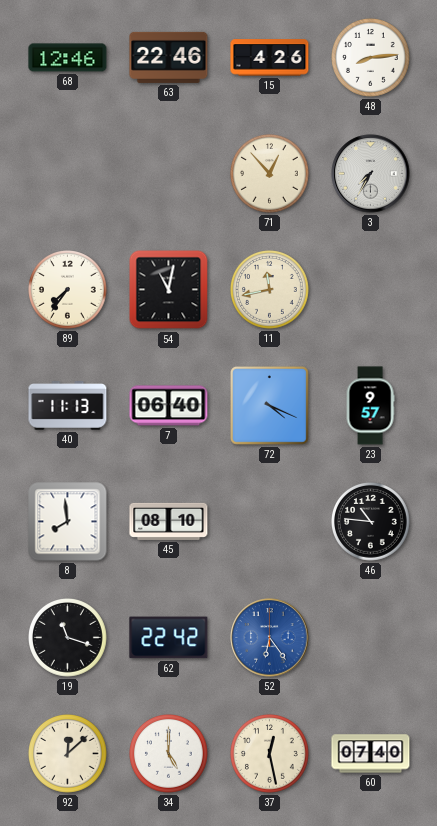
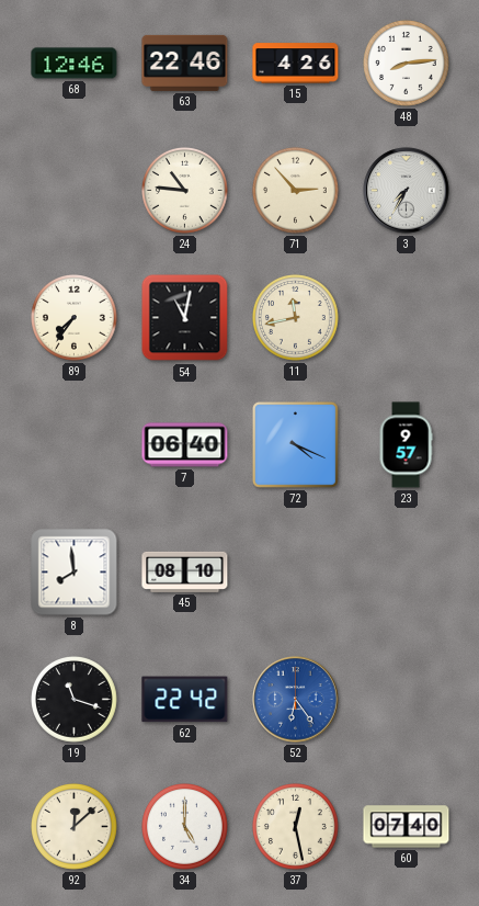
24: none -> 10:46 (185, 191)
71: 12:53 -> 2:53 (296, 191)
40: 11:13 -> none (68, 406)
46: 10:46 -> none (371, 522)
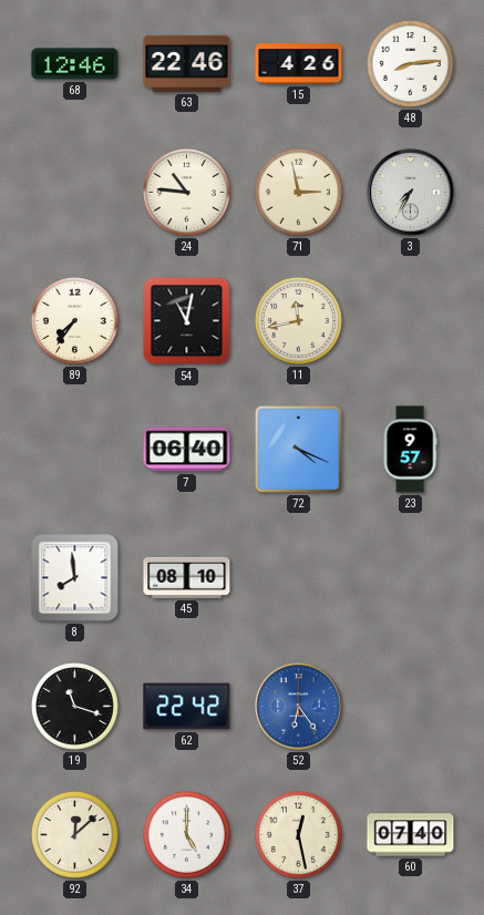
71: 2:53 -> 2:58 (299, 193)
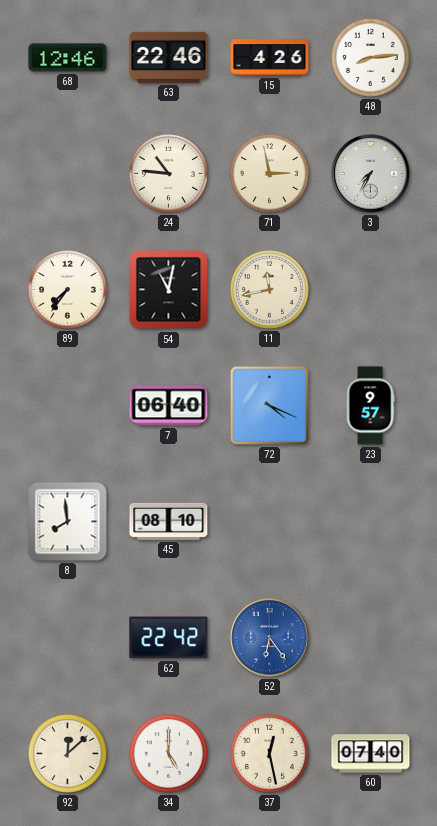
19: 11:18 -> none (75, 707)
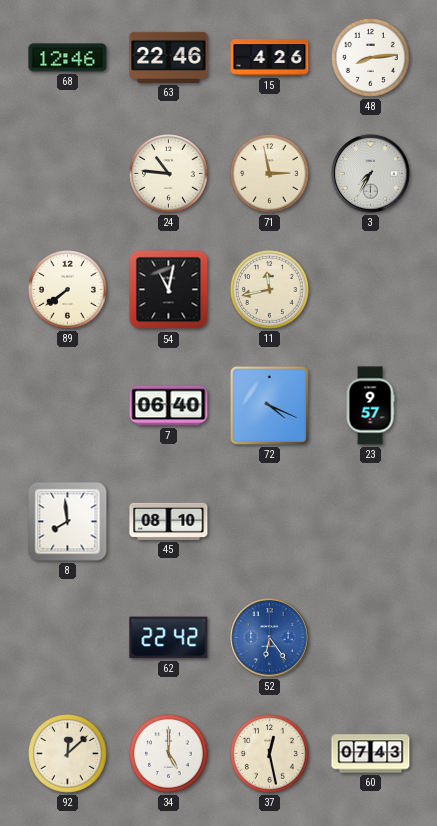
89: 7:36 -> 7:39 (68, 290)
60: 07:40 -> 07:43 (371, 754)
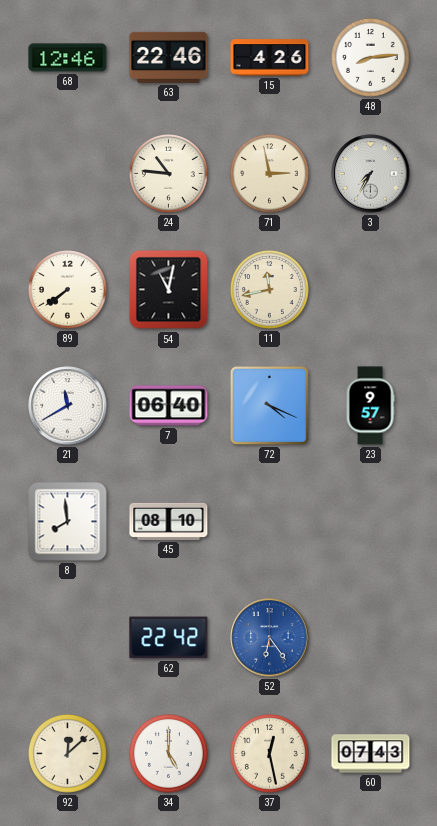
21: none -> 11:40 (68, 406)
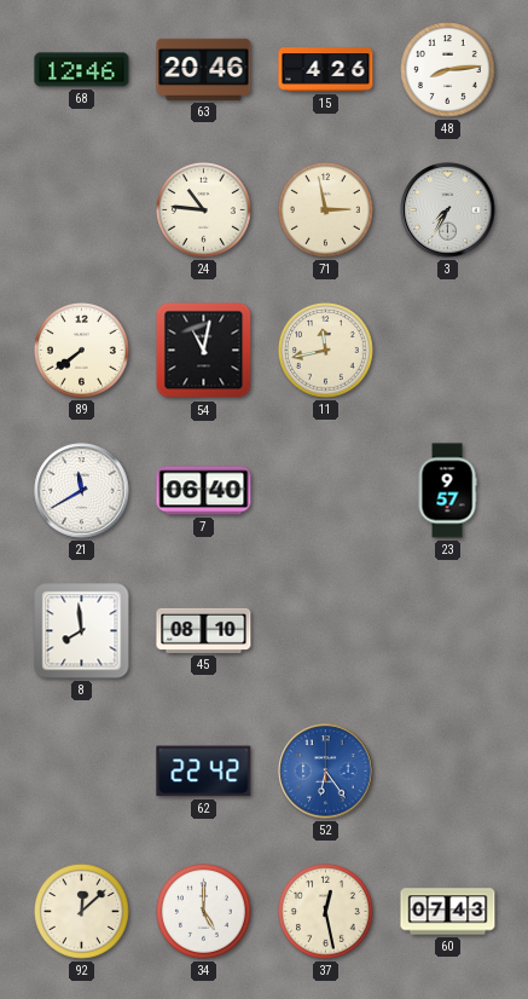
63: 22:46 -> 20:46 (204, 69)
72: 4:19 -> none (270, 406)
